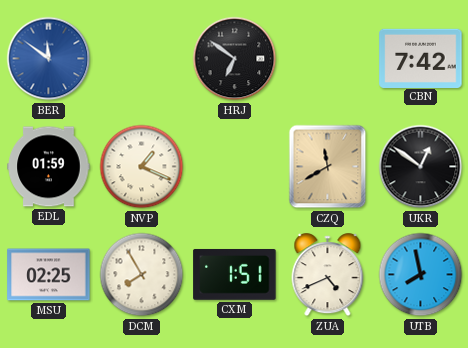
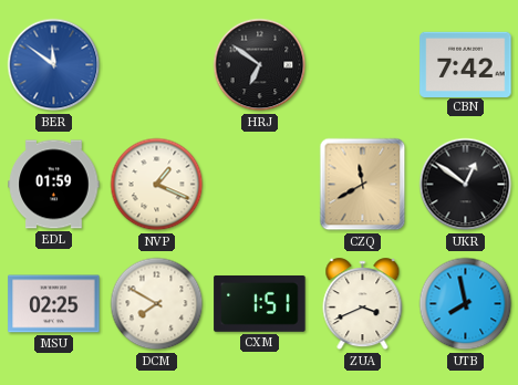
DCM: 7:55 -> 7:50 (157, 304)
ZUA: 4:41 -> 3:41 (363, 304)
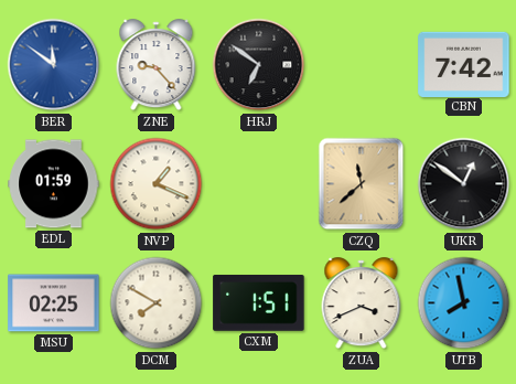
ZNE: none -> 9:23 (157, 65)
CZQ: 11:40 -> 11:38 (362, 184)
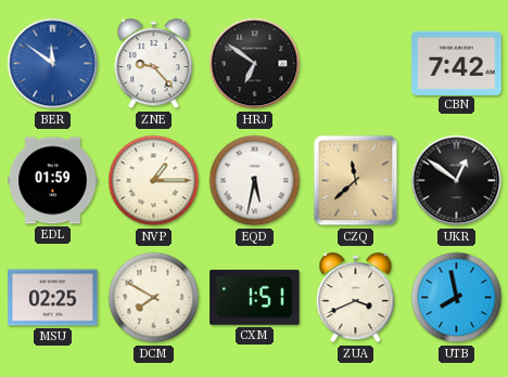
NVP: 1:19 -> 1:15 (154, 181)
EQD: none -> 5:32 (255, 181)
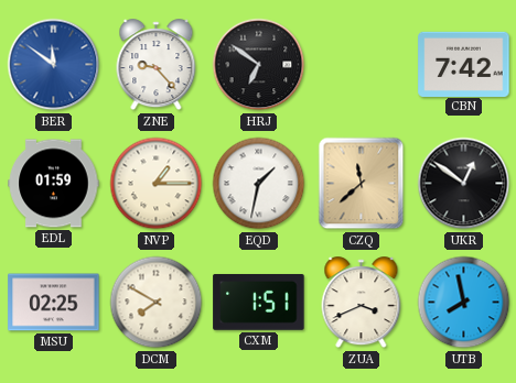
EQD: 5:32 -> 1:32 (259, 184)
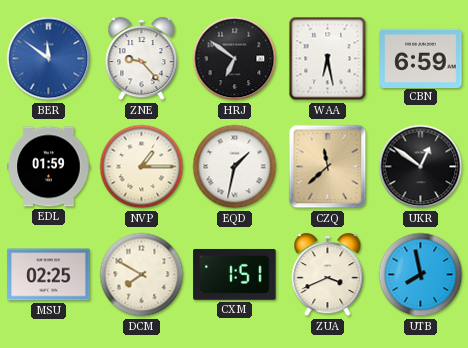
WAA: none -> 6:28 (328, 59)
CBN: 7:42 -> 6:59 (421, 58)
